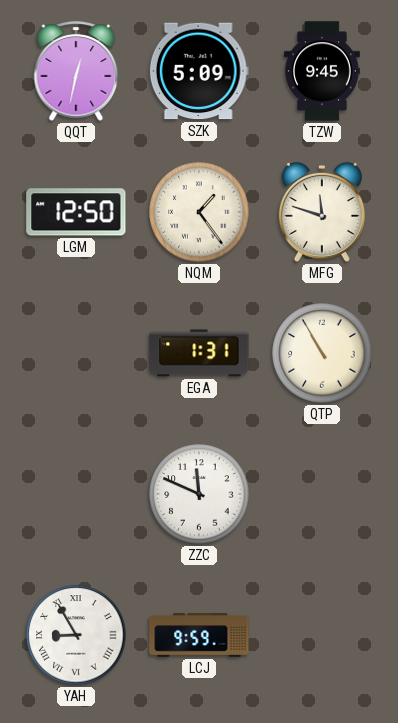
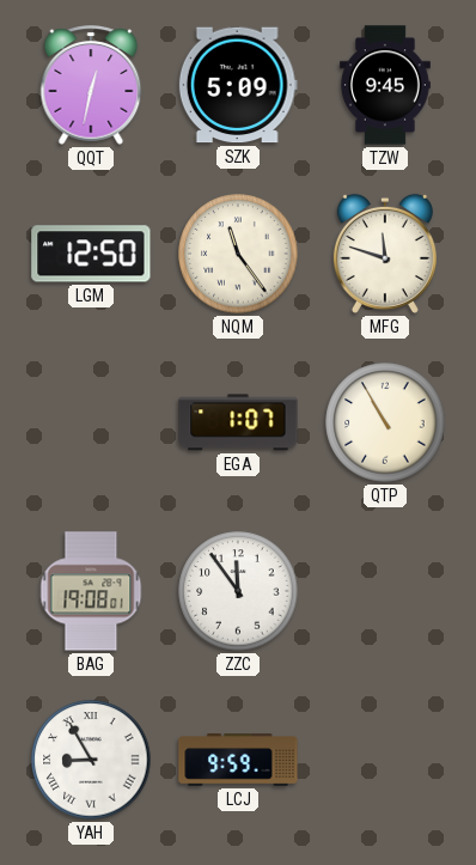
NQM: 1:24 -> 11:24 (238, 254)
EGA: 1:31 -> 1:07 (238, 422)
BAG: none -> 19:08 (91, 591)
ZZC: 11:49 -> 11:54 (238, 591)
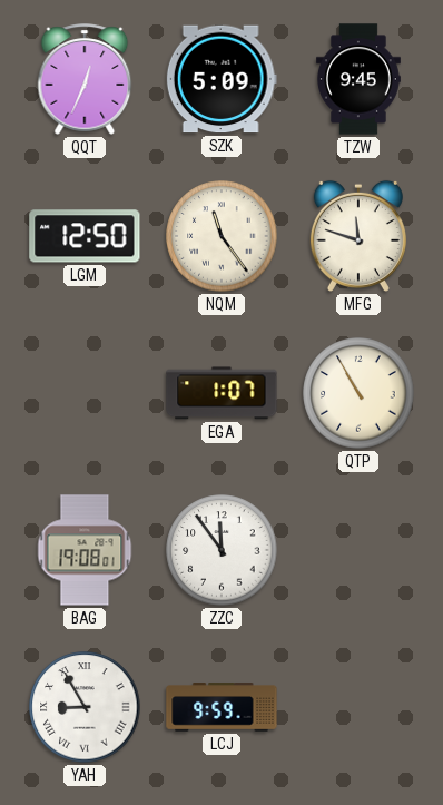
QQT: 12:32 -> 12:34 (85, 79)
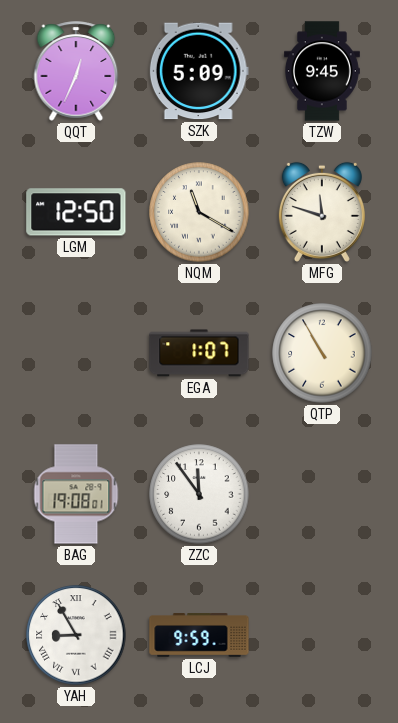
NQM: 11:24 -> 11:20 (199, 212)
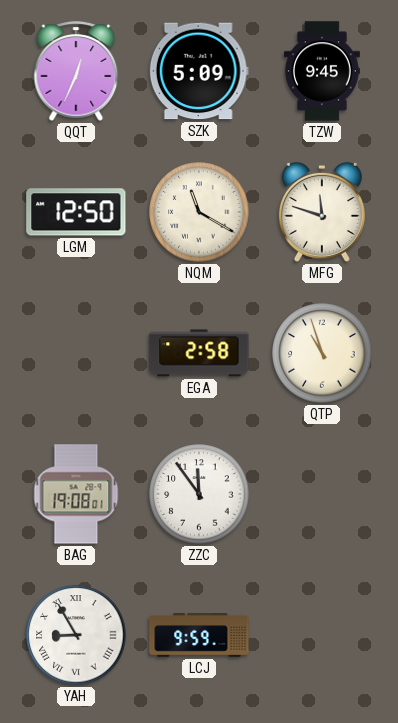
EGA: 1:07 -> 2:58 (199, 353)
QTP: 10:55 -> 10:57 (322, 353)
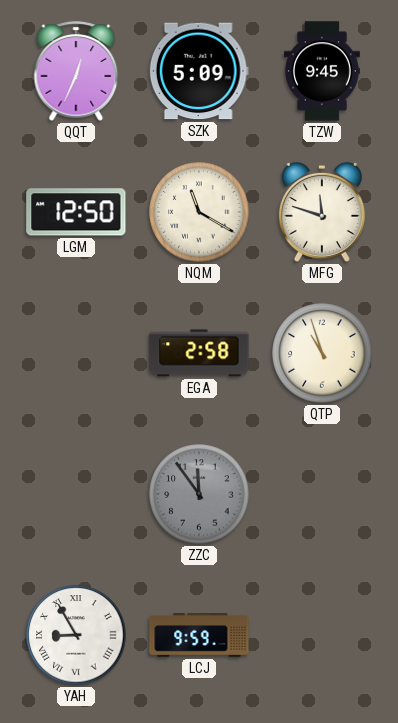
BAG: 19:08 -> none (76, 494)
ZZC dial: white -> grey (199, 494)
